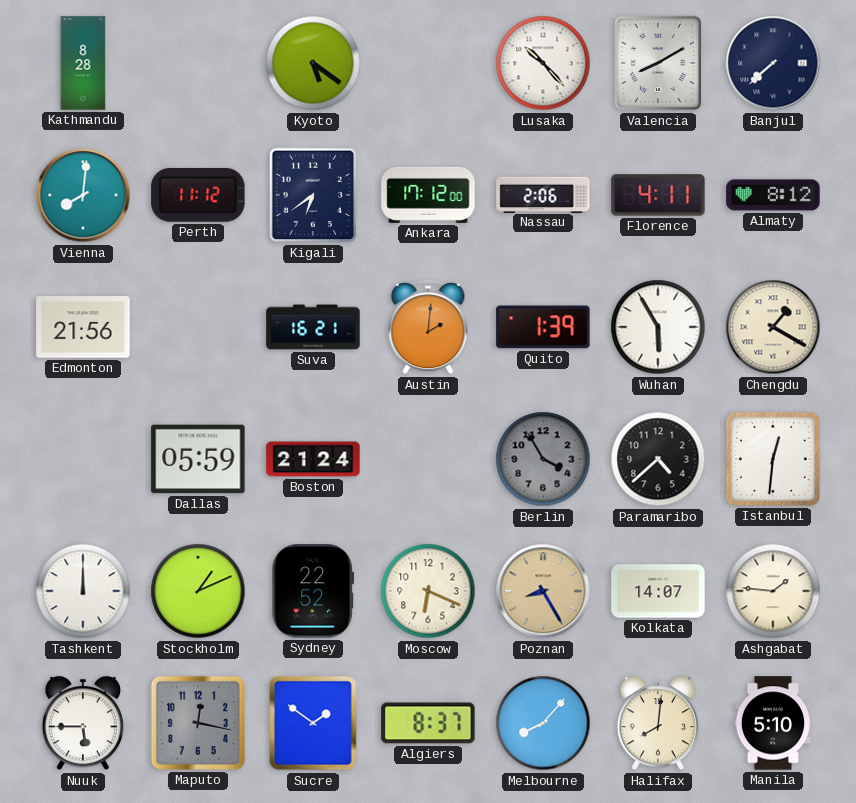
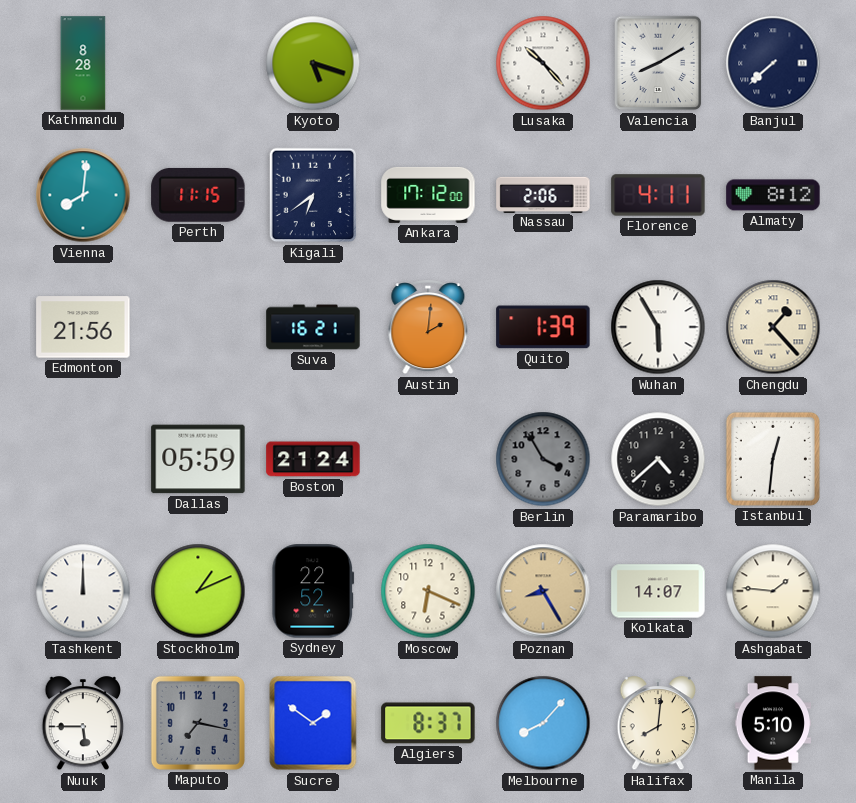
Kyoto: 5:21 -> 5:18 (313, 63)
Perth: 11:12 -> 11:15 (198, 195)
Chengdu: 1:20 -> 1:23 (773, 327)
Maputo: 12:17 -> 7:17 (198, 723)
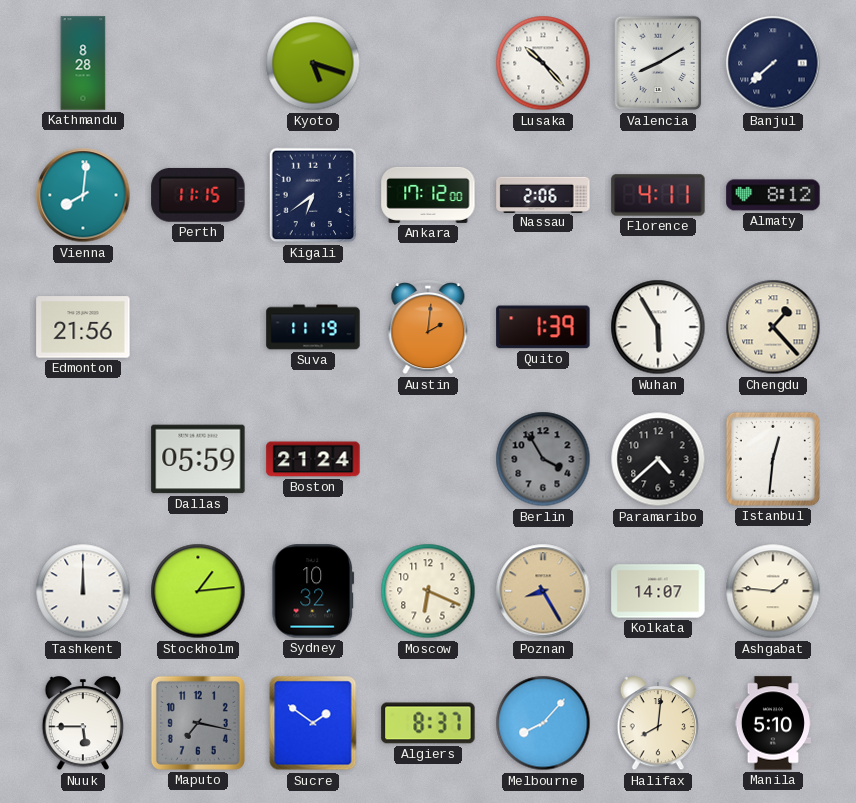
Suva: 16:21 -> 11:19 (313, 327)
Stockholm: 1:11 -> 1:14 (198, 591)
Sydney: 22:52 -> 10:32 (313, 591)
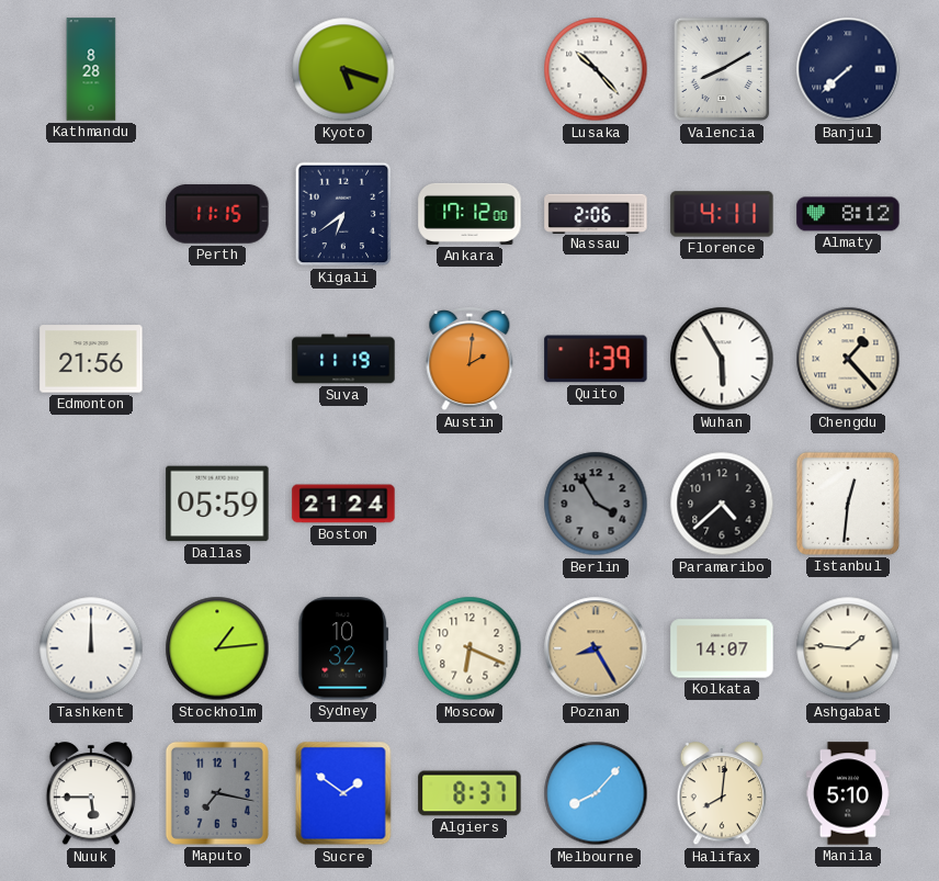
Vienna: 8:01 -> none (83, 195)
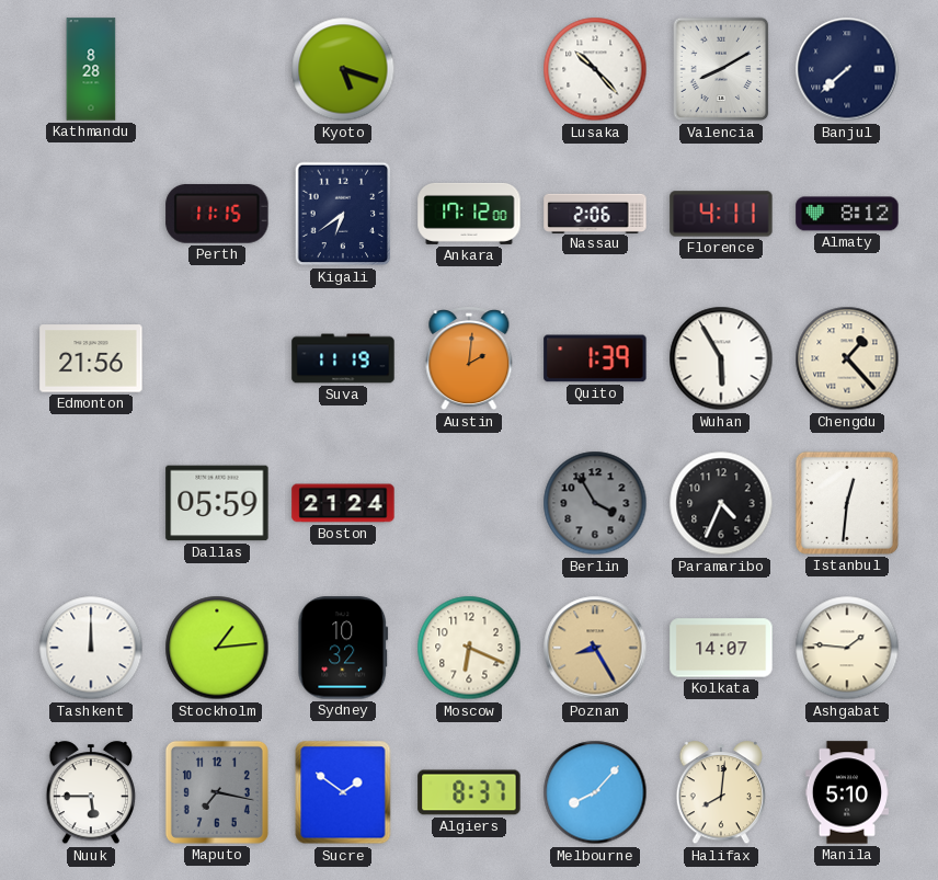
Paramaribo: 4:38 -> 4:34 (721, 503)
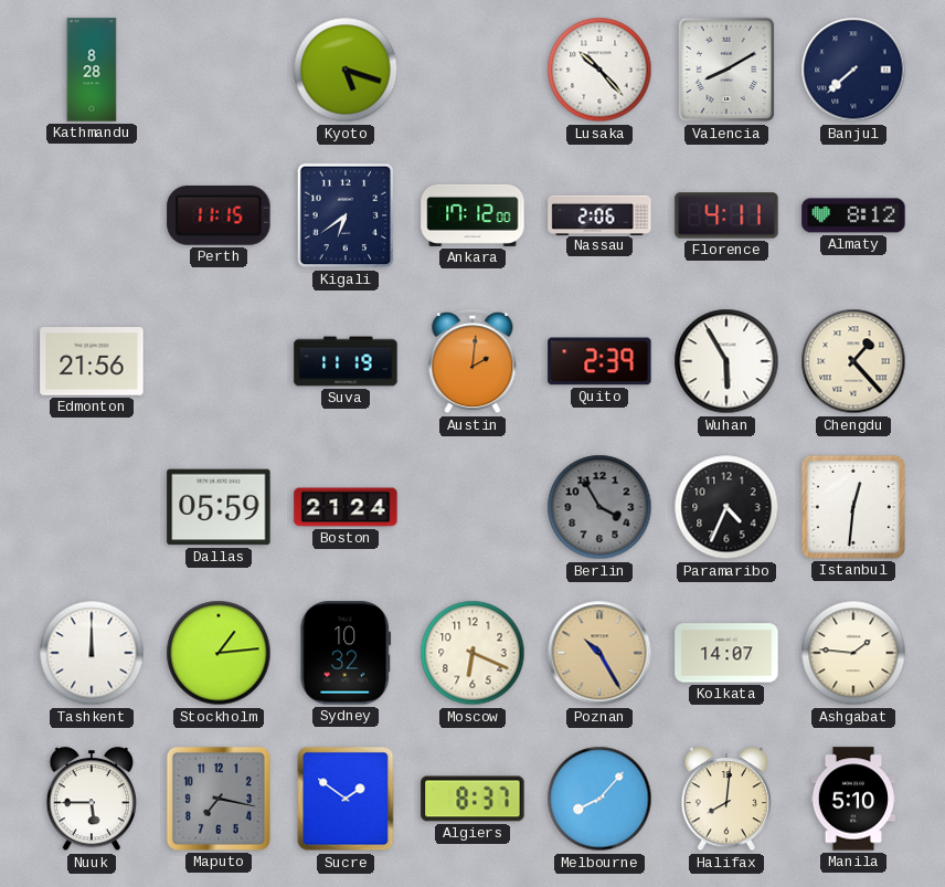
Quito: 1:39 -> 2:39 (599, 361)
Poznan: 8:25 -> 10:25 (599, 653)
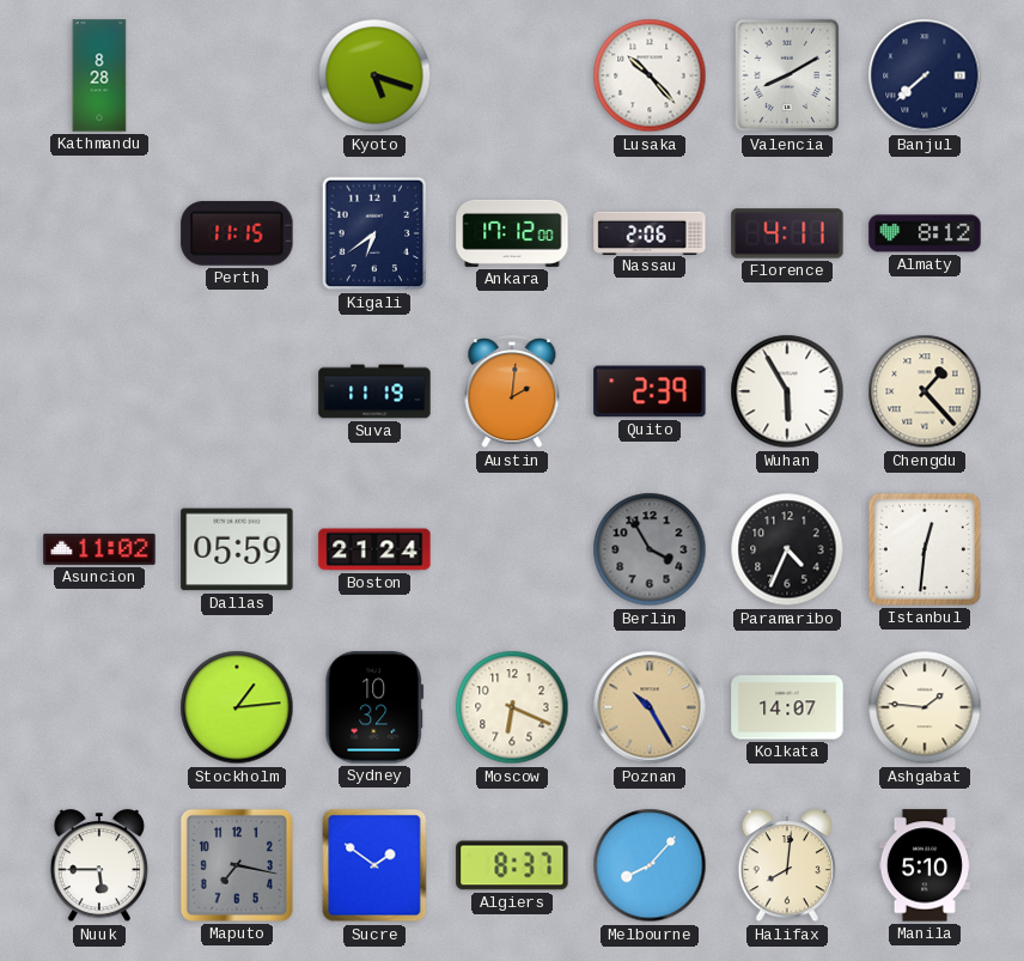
Edmonton: 21:56 -> none (92, 361)
Asuncion: none -> 11:02 (99, 549)
Tashkent: 12:00 -> none (92, 653)
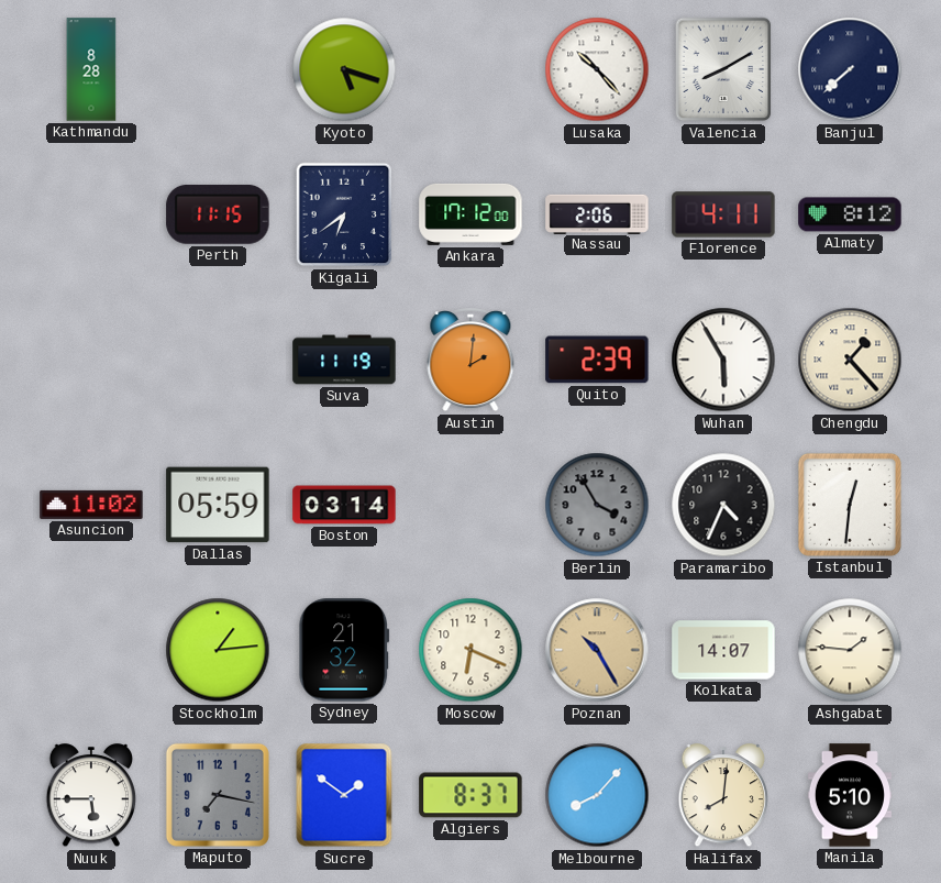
Boston: 21:24 -> 03:14 (344, 505)
Sydney: 10:32 -> 21:32 (344, 650)
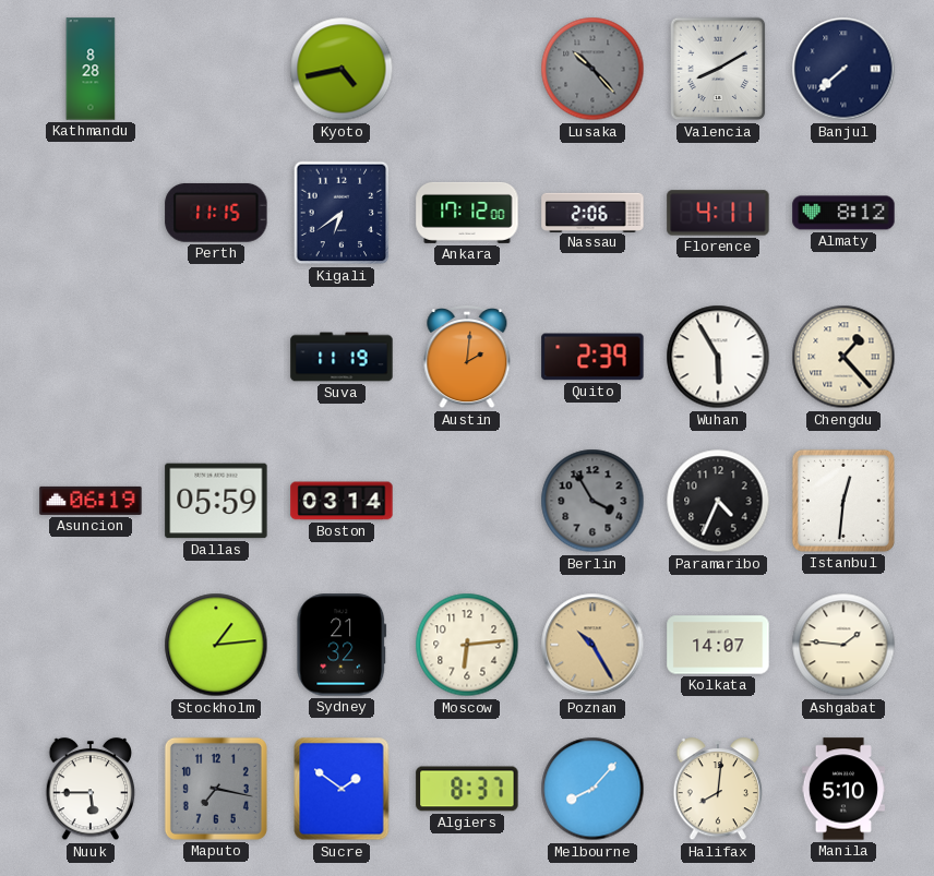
Kyoto: 5:18 -> 4:43 (342, 69)
Lusaka dial: white -> grey (592, 69)
Asuncion: 11:02 -> 06:19 (91, 501)
Moscow: 6:19 -> 6:14 (467, 645)
